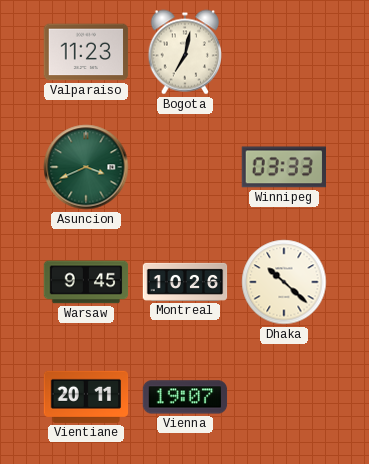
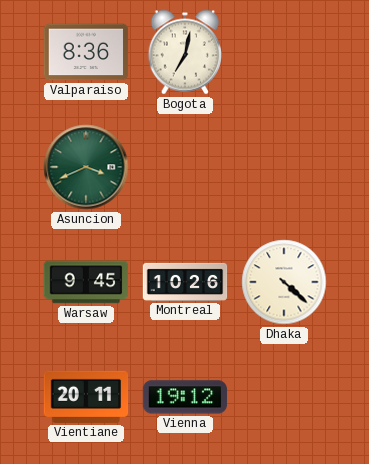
Valparaiso: 11:23 -> 8:36 (86, 52)
Winnipeg: 03:33 -> none (283, 167)
Dhaka: 10:22 -> 4:22 (284, 282)
Vienna: 19:07 -> 19:12 (185, 397)
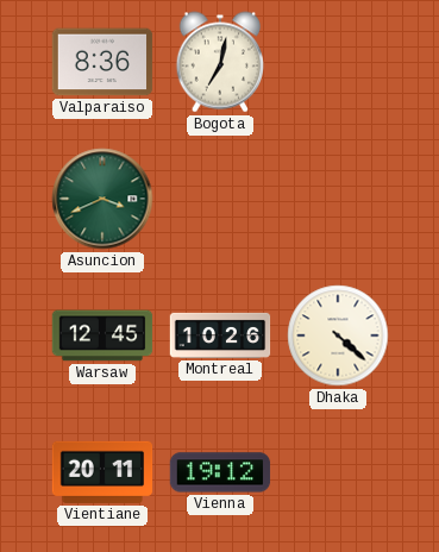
Warsaw: 9:45 -> 12:45 (102, 335)
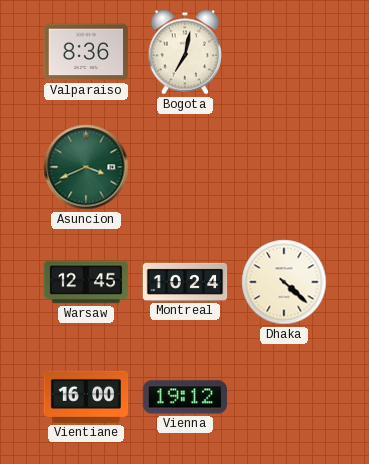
Montreal: 10:26 -> 10:24 (185, 282)
Vientiane: 20:11 -> 16:00 (86, 397)
